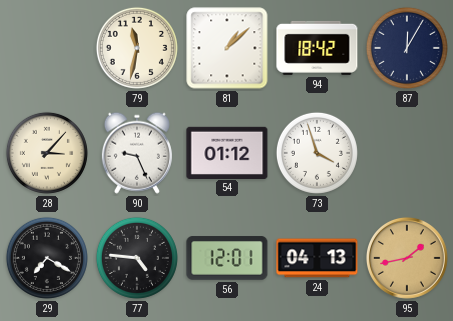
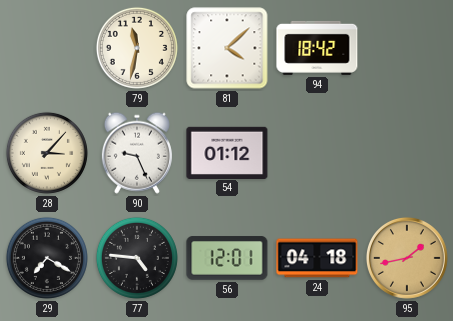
81: 1:08 -> 4:08 (227, 48)
87: 12:05 -> none (407, 48)
73: 3:57 -> none (317, 153)
24: 04:13 -> 04:18 (317, 258)
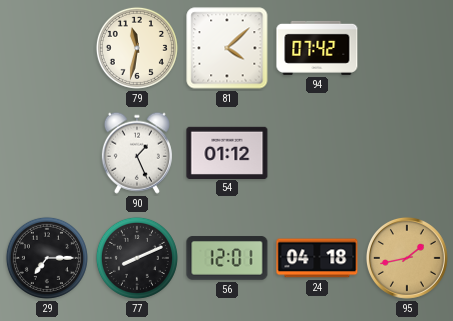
94: 18:42 -> 07:42 (317, 48)
28: 3:07 -> none (47, 153)
90: 9:26 -> 1:26 (137, 153)
29: 7:20 -> 7:15 (47, 258)
77: 4:46 -> 8:11 (137, 258)
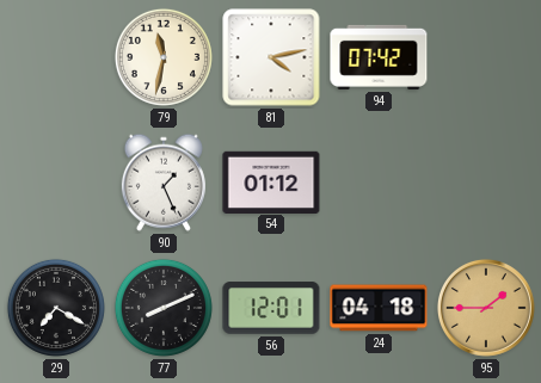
81: 4:08 -> 4:13 (271, 57)
29: 7:15 -> 7:20 (56, 308)
95: 1:43 -> 1:45 (486, 308)
